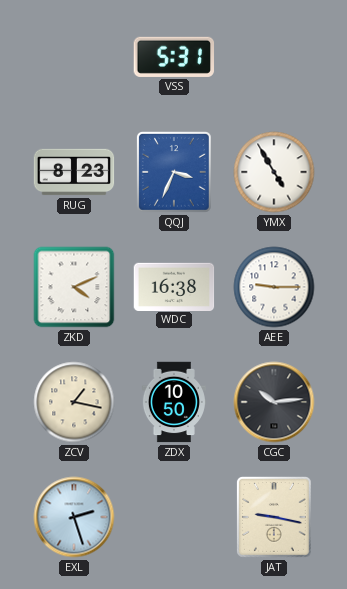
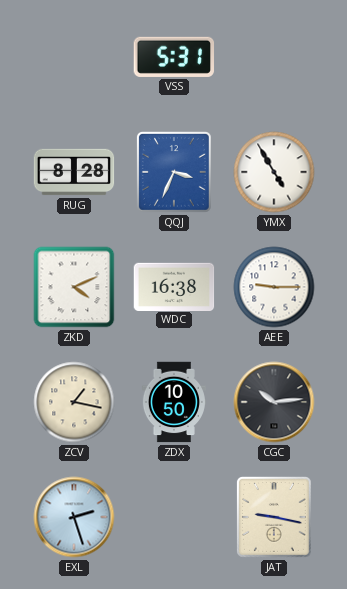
RUG: 8:23 -> 8:28 (74, 172)
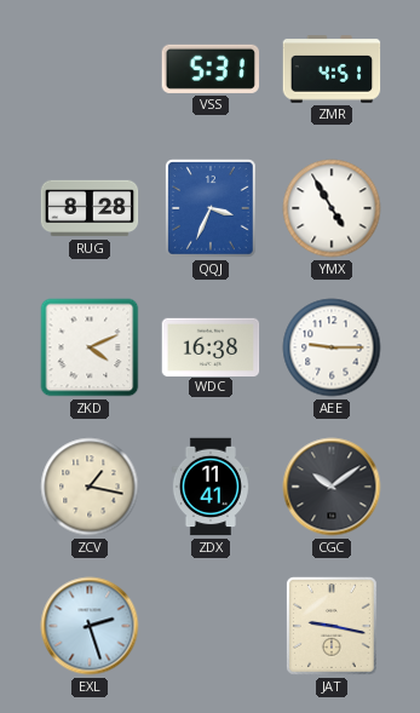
ZMR: none -> 4:51 (332, 69)
ZDX: 10:50 -> 11:41 (211, 487)
CGC: 10:14 -> 10:09 (332, 487)
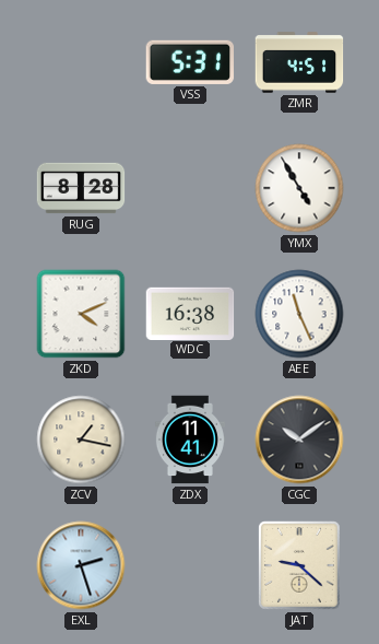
QQJ: 3:34 -> none (211, 209)
AEE: 9:15 -> 11:26 (299, 314)
JAT: 9:17 -> 9:22 (299, 566)
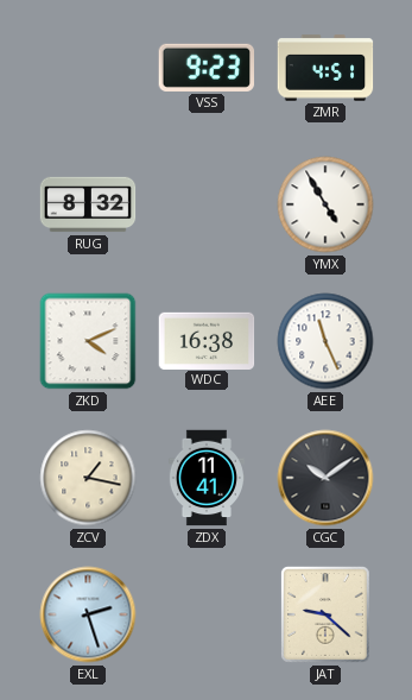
VSS: 5:31 -> 9:23 (207, 68)
RUG: 8:28 -> 8:32 (88, 204)
